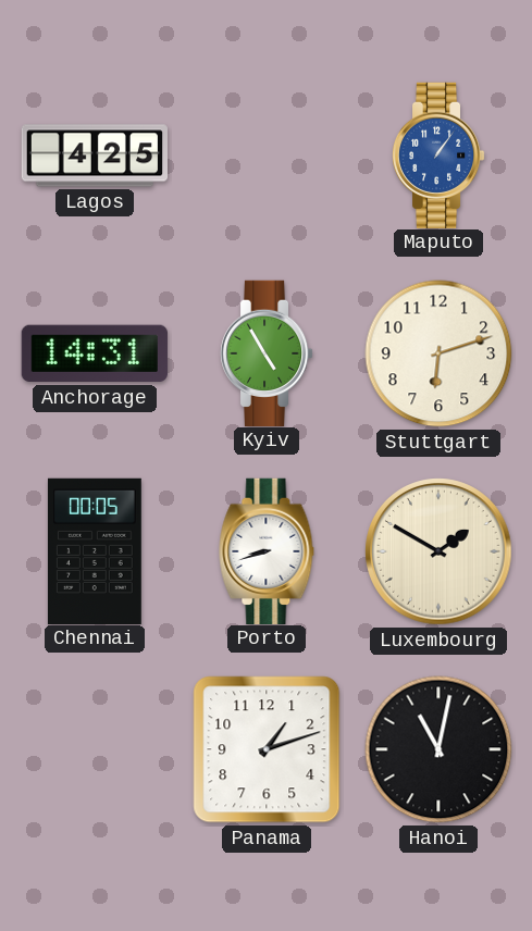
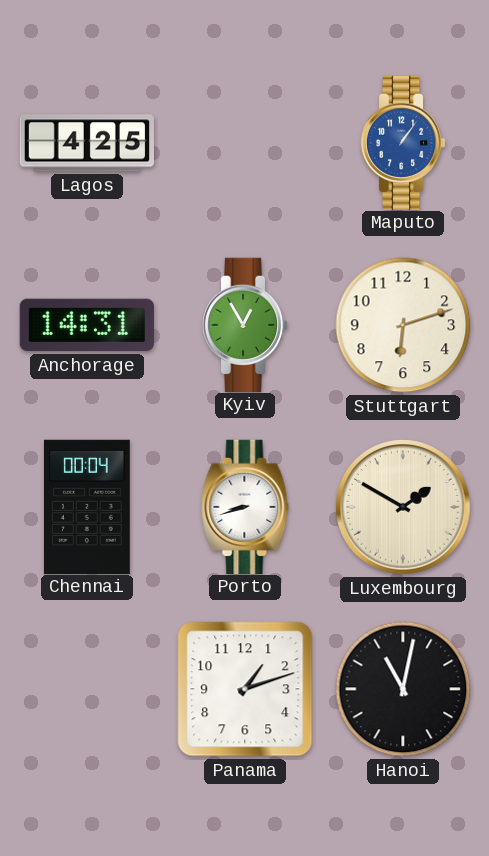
Kyiv: 4:55 -> 12:55 (245, 324)
Chennai: 00:05 -> 00:04 (87, 506)
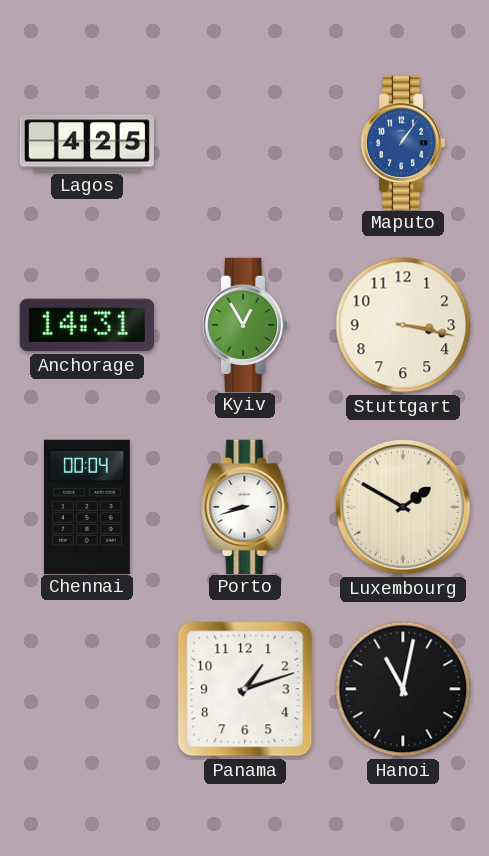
Stuttgart: 6:12 -> 3:17 (403, 325)
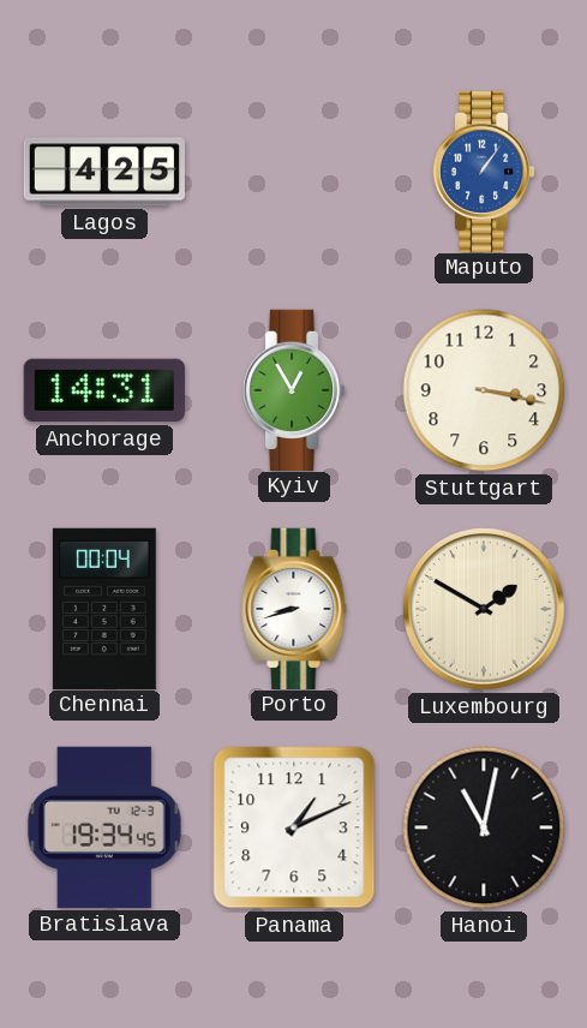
Bratislava: none -> 19:34 (104, 827)
Panama: 1:12 -> 1:11 (294, 827)
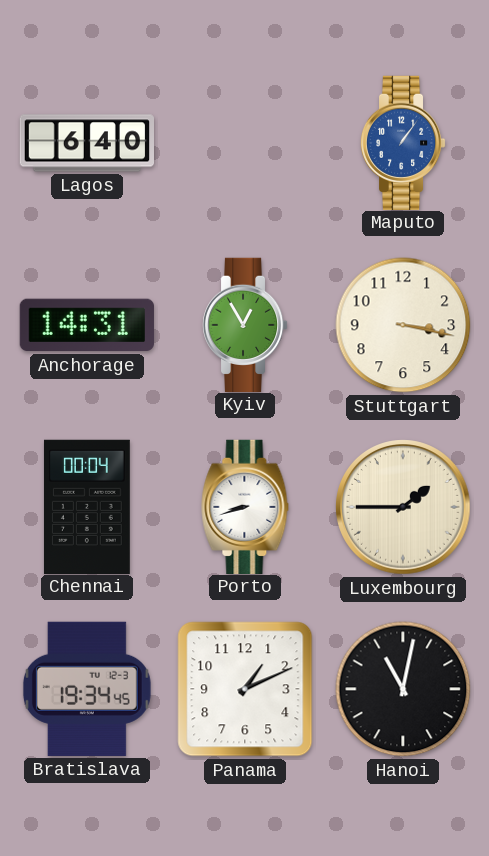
Lagos: 4:25 -> 6:40 (87, 143)
Luxembourg: 1:50 -> 1:45 (403, 507)
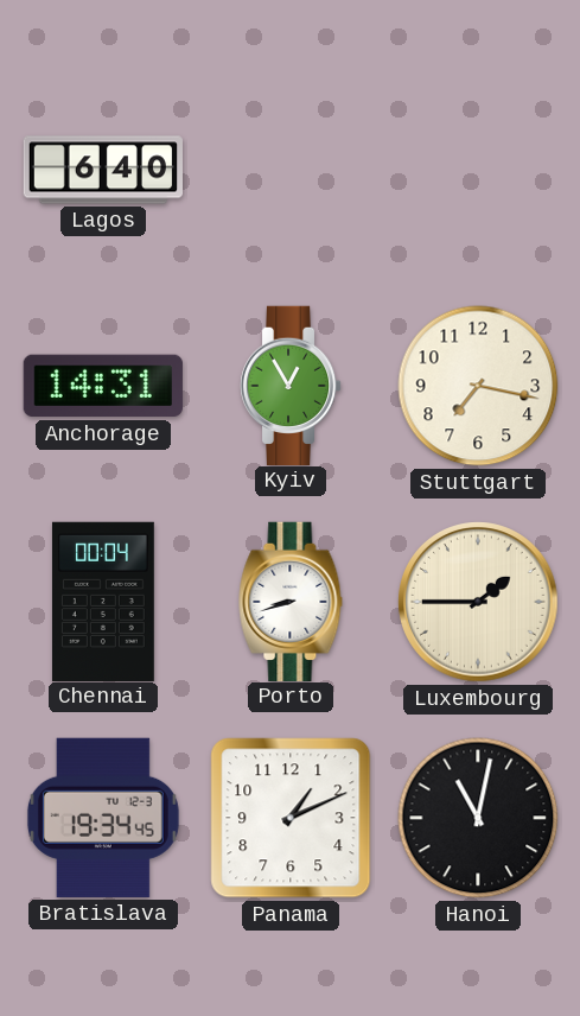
Maputo: 1:06 -> none (403, 142)
Stuttgart: 3:17 -> 7:17 (478, 386)
